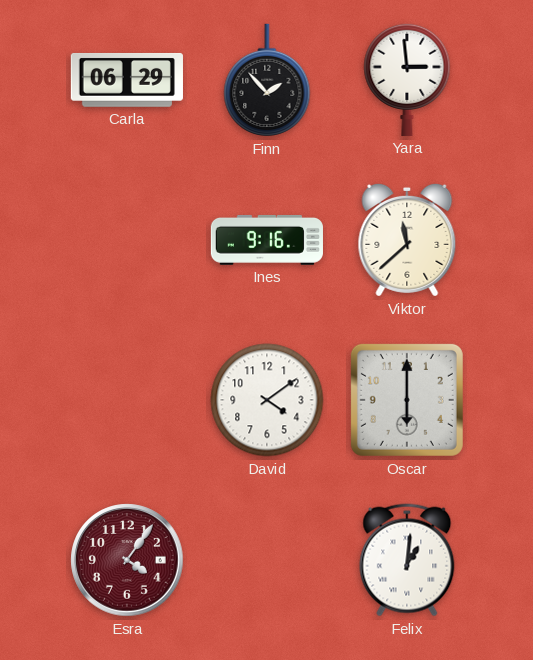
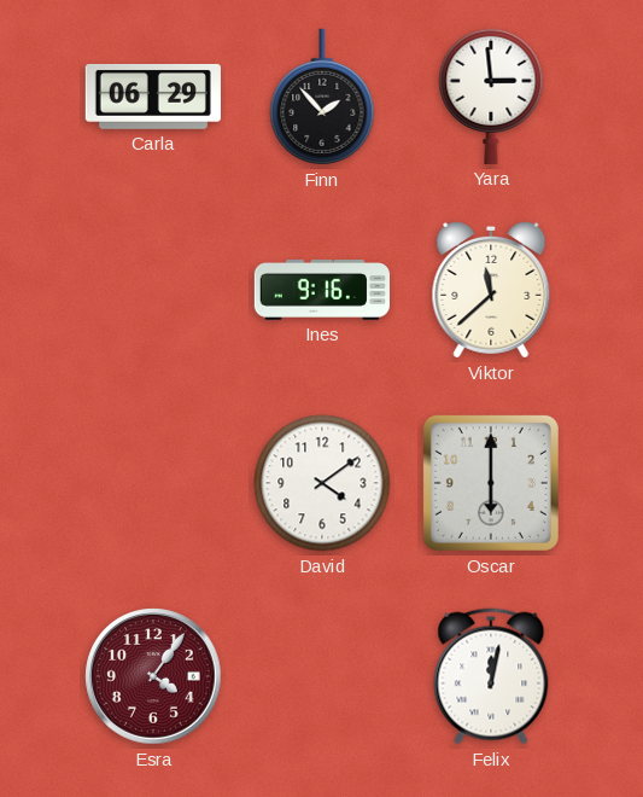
Felix: 1:01 -> 12:02 (491, 676)
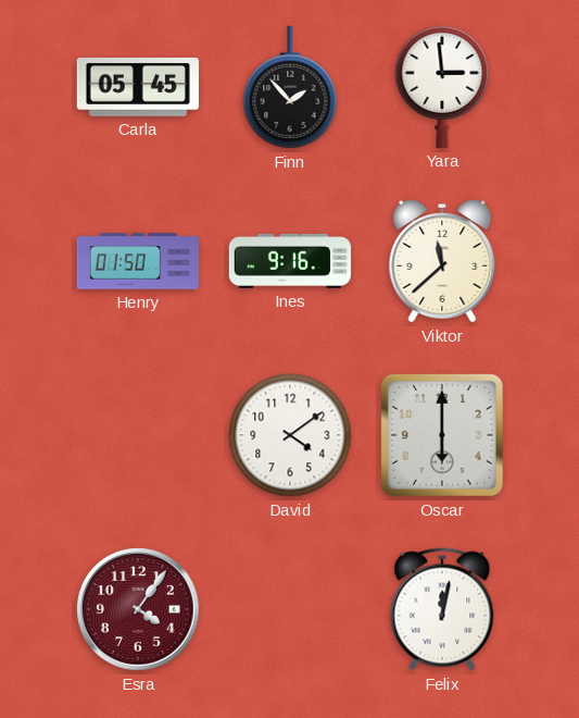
Carla: 06:29 -> 05:45 (138, 87)
Henry: none -> 01:50 (137, 261)
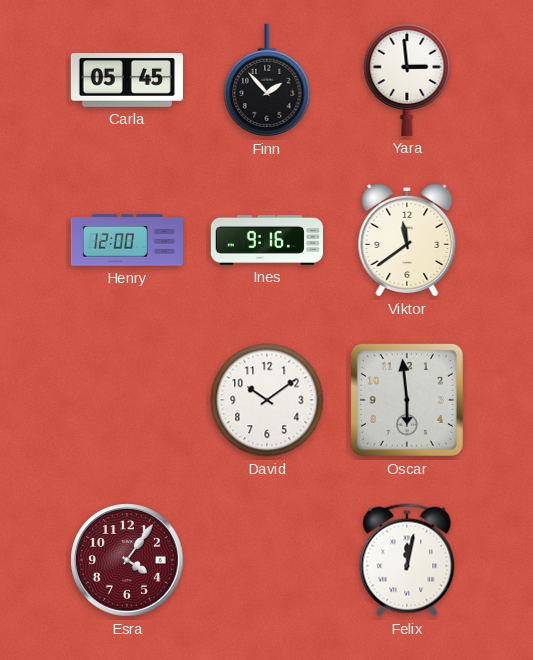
Henry: 01:50 -> 12:00 (126, 240)
Viktor: 11:38 -> 11:39 (407, 240)
David: 4:09 -> 10:09 (267, 400)
Oscar: 6:00 -> 5:59 (407, 400)
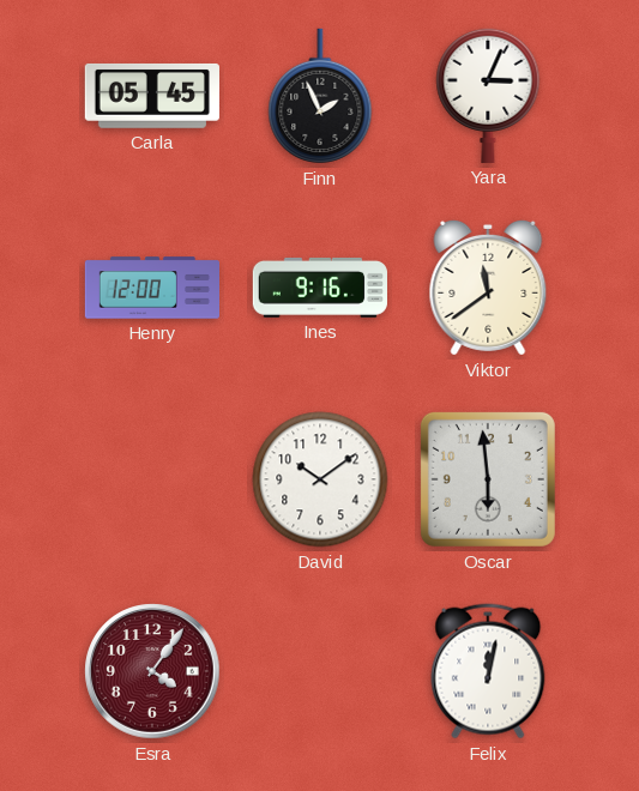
Finn: 1:53 -> 1:56 (320, 96)
Yara: 2:59 -> 3:04 (488, 95)
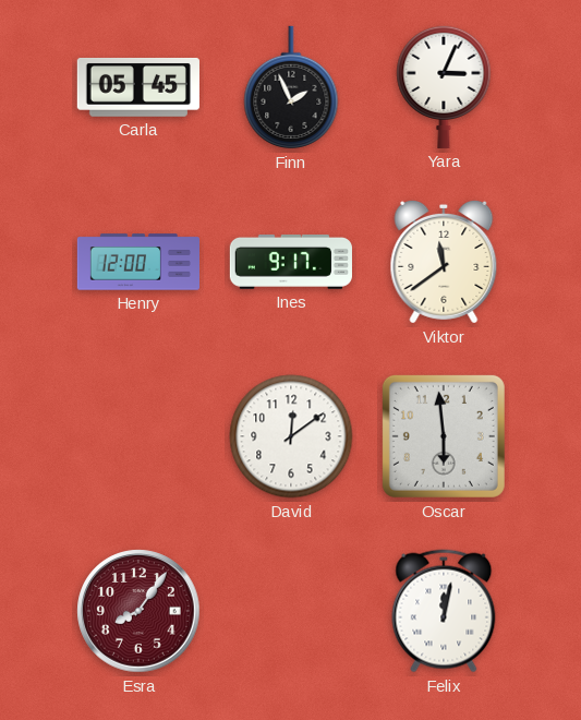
Ines: 9:16 -> 9:17 (291, 262)
David: 10:09 -> 12:09 (291, 436)
Esra: 4:06 -> 8:06 (138, 611)
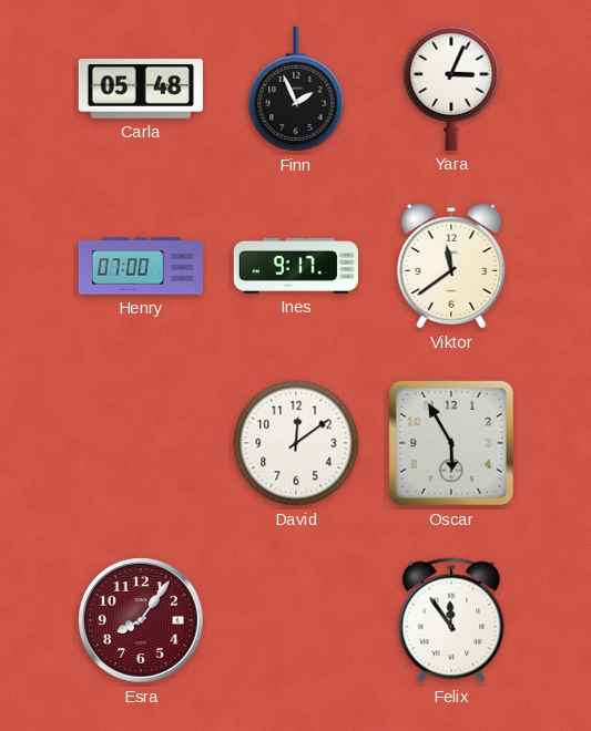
Carla: 05:45 -> 05:48 (141, 89)
Henry: 12:00 -> 07:00 (140, 266)
Oscar: 5:59 -> 5:55 (451, 443)
Felix: 12:02 -> 11:54 (451, 620)
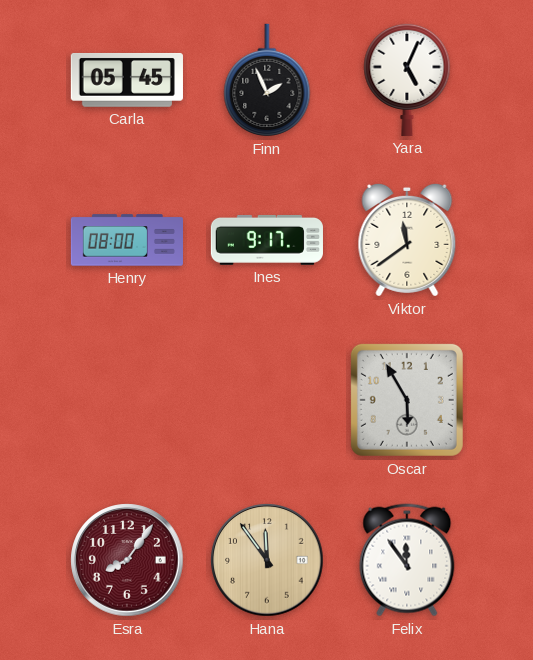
Carla: 05:48 -> 05:45 (127, 80)
Yara: 3:04 -> 5:04 (407, 79)
Henry: 07:00 -> 08:00 (126, 240)
David: 12:09 -> none (296, 443)
Hana: none -> 11:54 (267, 560)
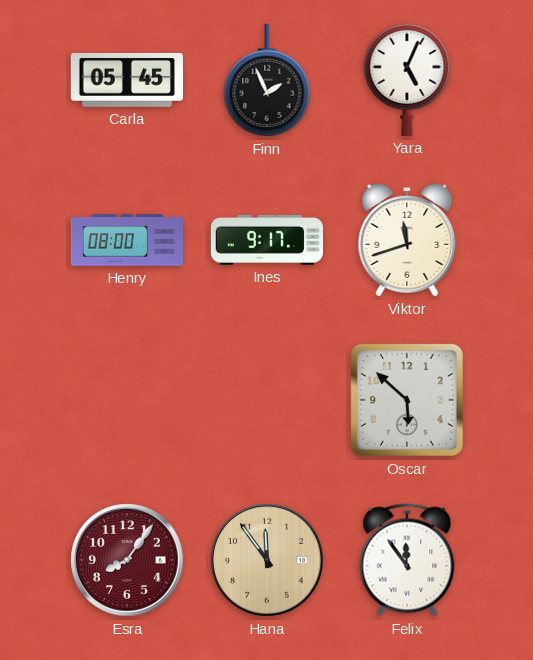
Viktor: 11:39 -> 11:42 (407, 240)
Oscar: 5:55 -> 5:52 (407, 400)
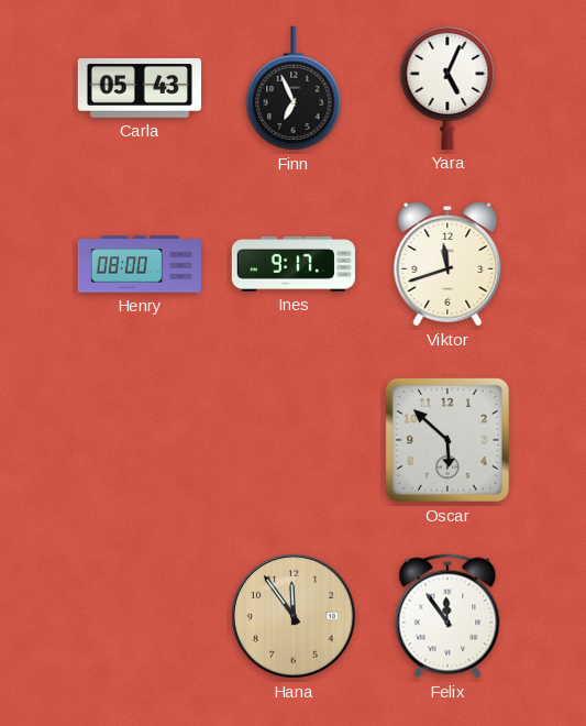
Carla: 05:45 -> 05:43 (140, 88)
Finn: 1:56 -> 6:56 (294, 88)
Esra: 8:06 -> none (127, 560)
